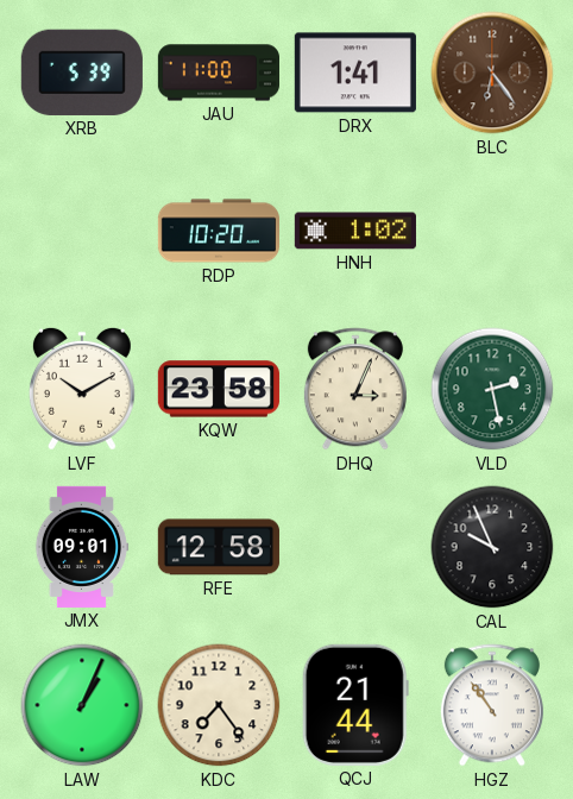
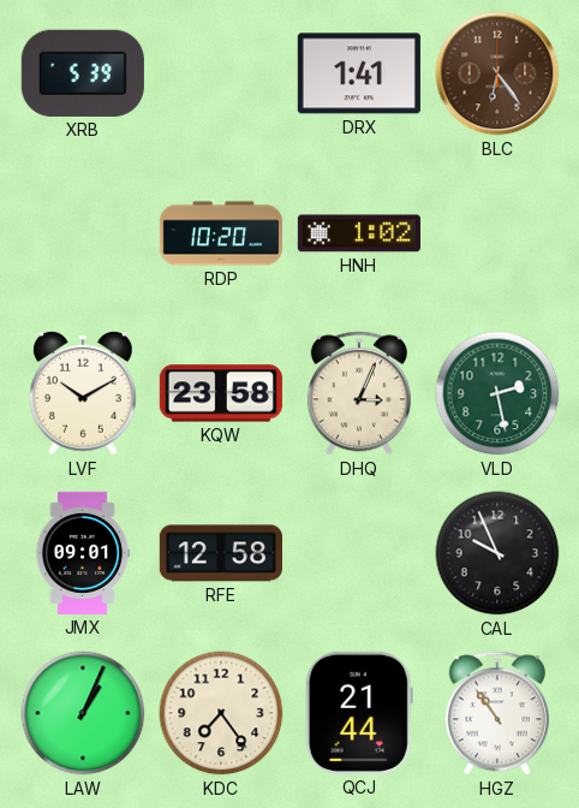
JAU: 11:00 -> none (218, 73)
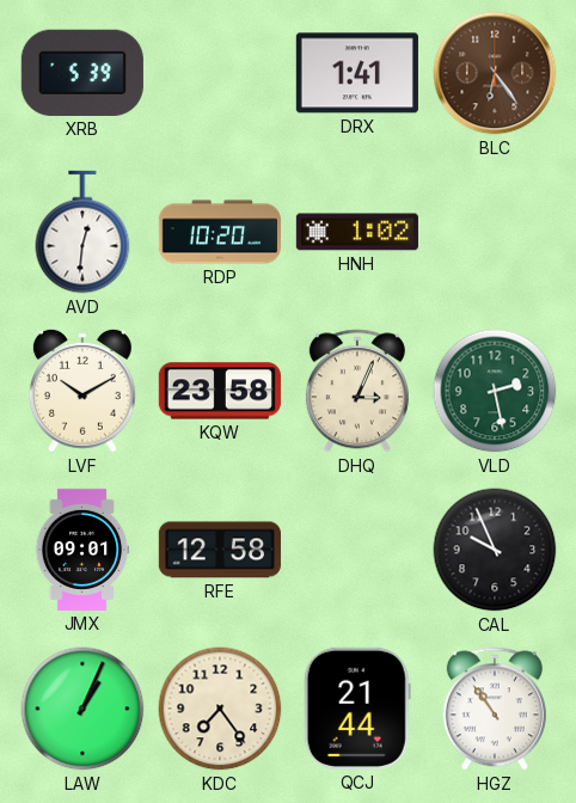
AVD: none -> 12:31 (82, 232)
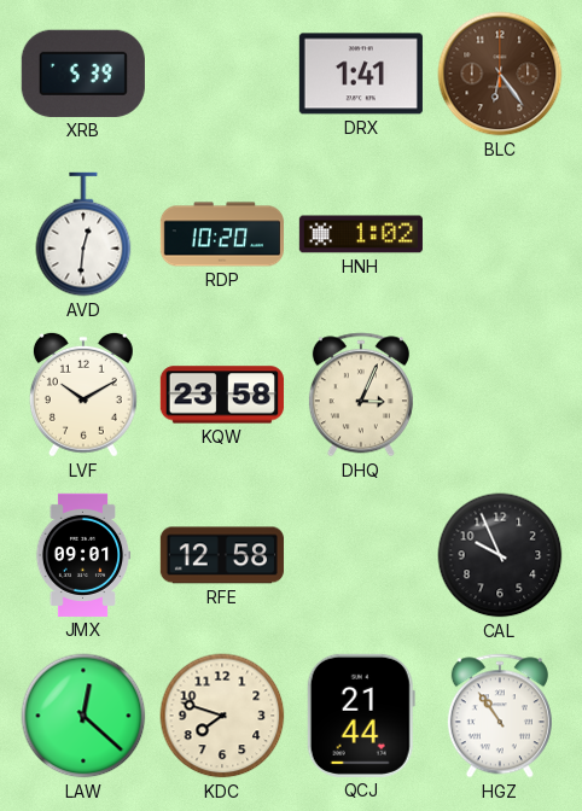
VLD: 2:28 -> none (495, 391)
LAW: 1:04 -> 12:22 (83, 716)
KDC: 7:24 -> 7:48 (222, 716)
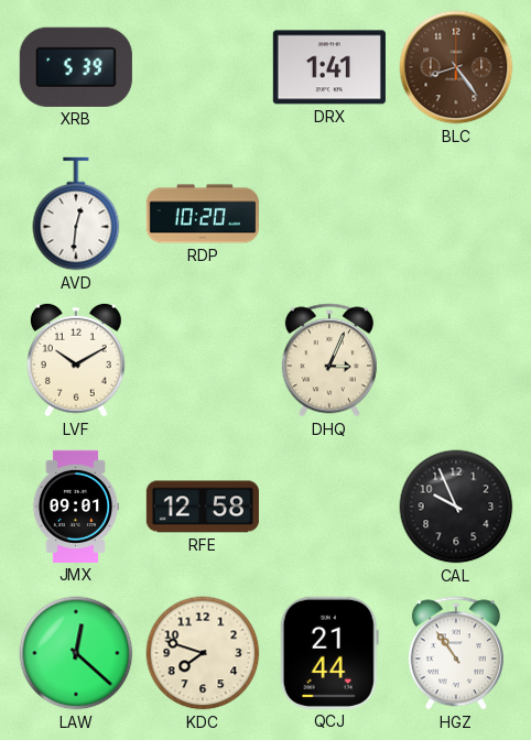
BLC: 6:24 -> 8:24 (456, 67)
HNH: 1:02 -> none (361, 234)
KQW: 23:58 -> none (222, 395)
